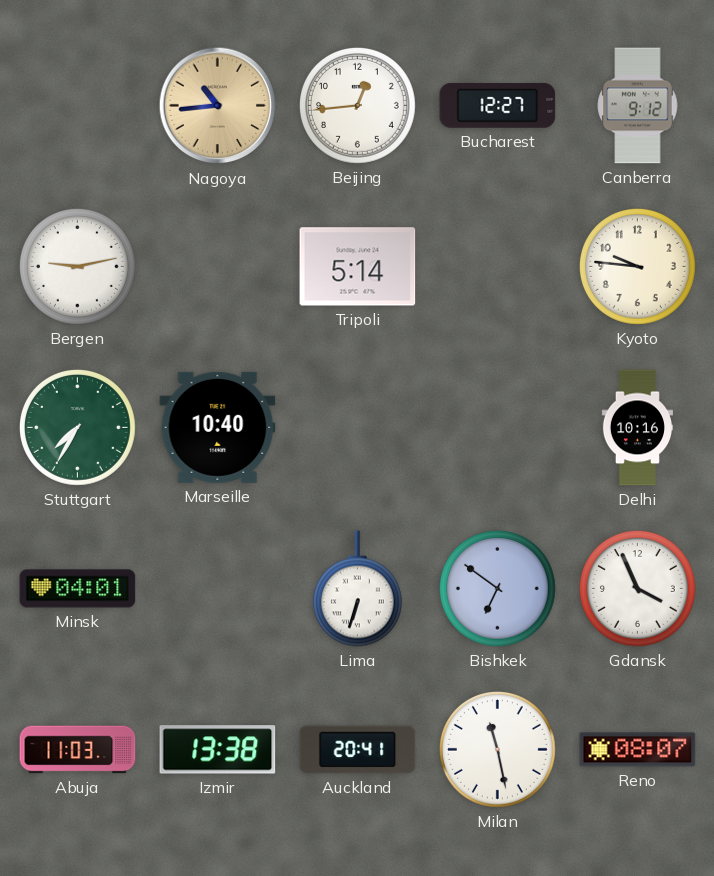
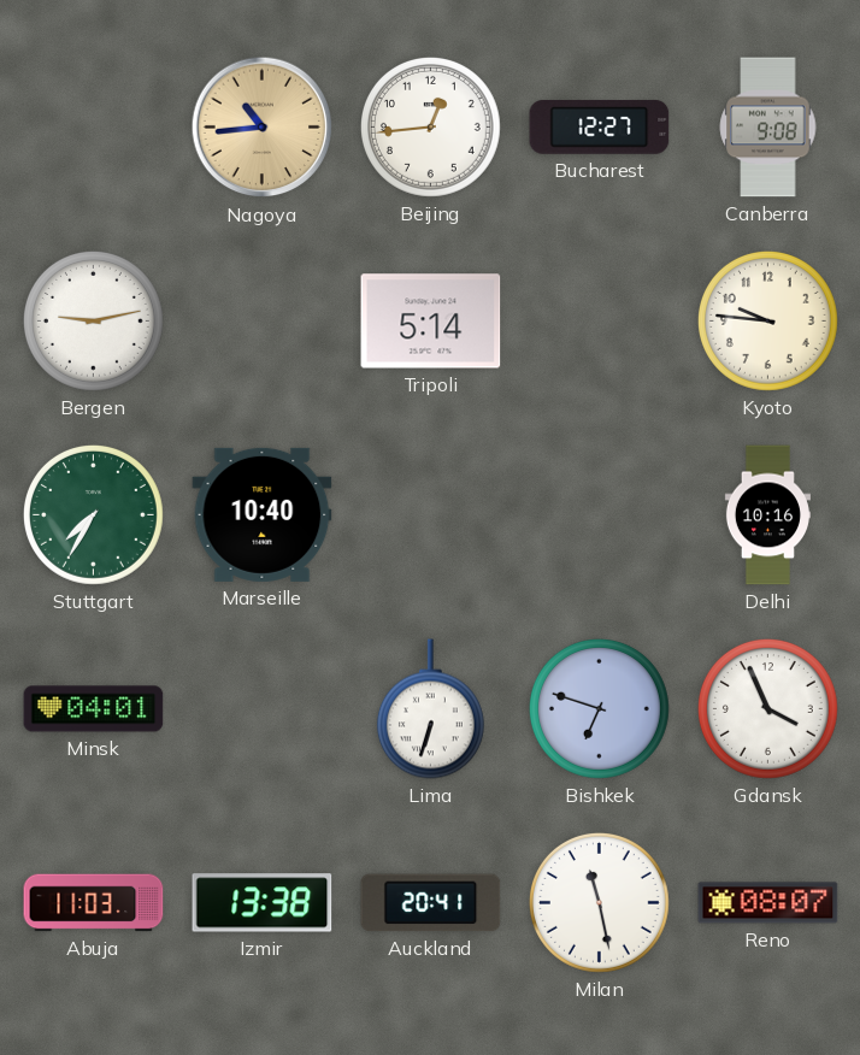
Canberra: 9:12 -> 9:08 (768, 128)
Bishkek: 6:51 -> 6:48 (599, 708)
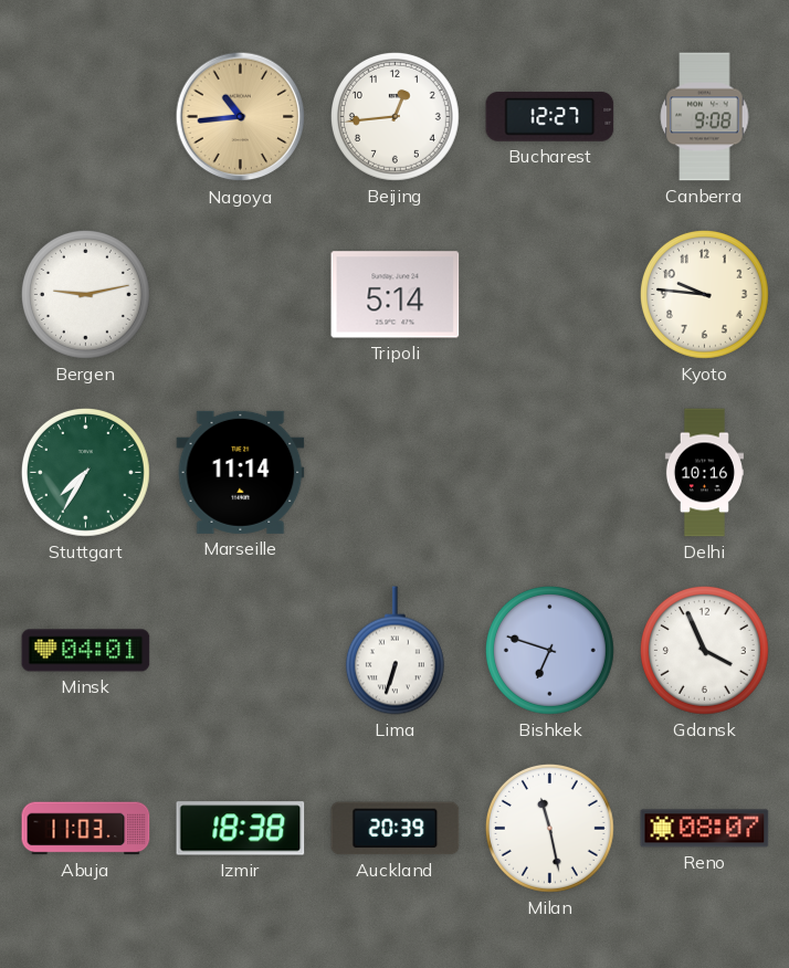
Marseille: 10:40 -> 11:14 (241, 472)
Izmir: 13:38 -> 18:38 (241, 829)
Auckland: 20:41 -> 20:39 (396, 829)
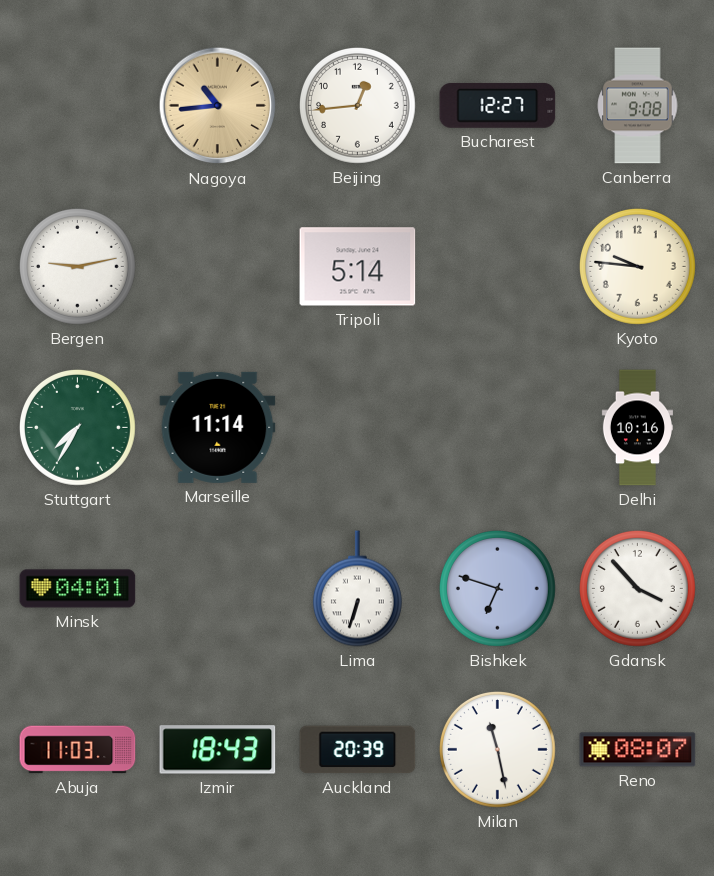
Gdansk: 3:56 -> 3:53 (637, 588)
Izmir: 18:38 -> 18:43 (218, 750)
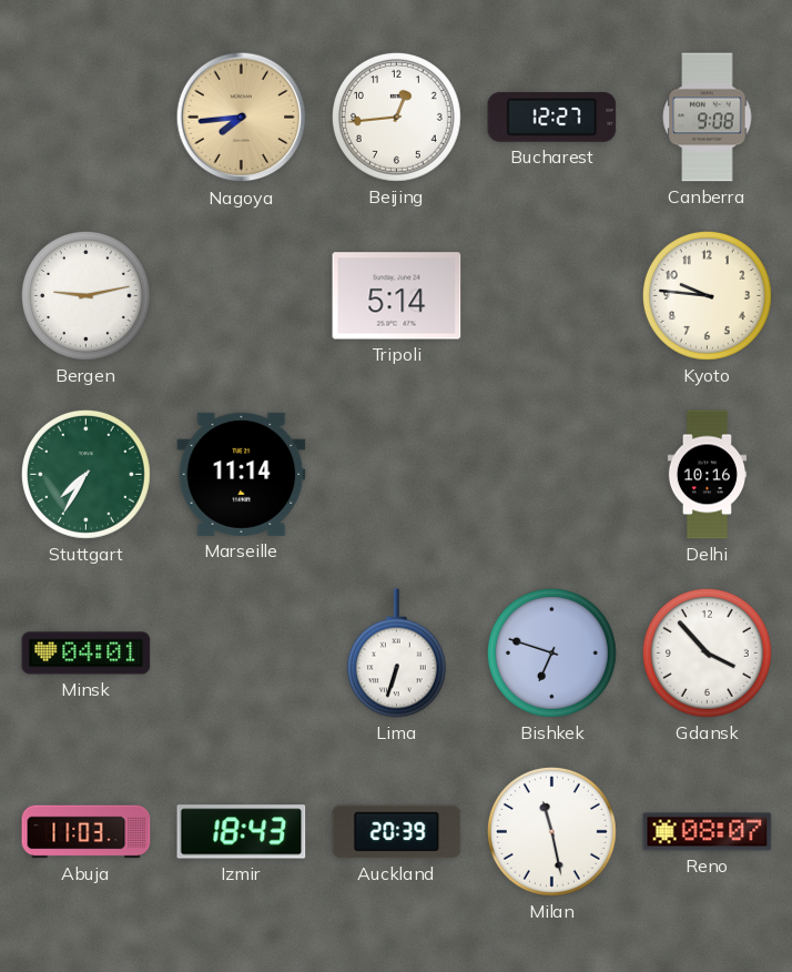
Nagoya: 10:44 -> 7:44 (242, 118)
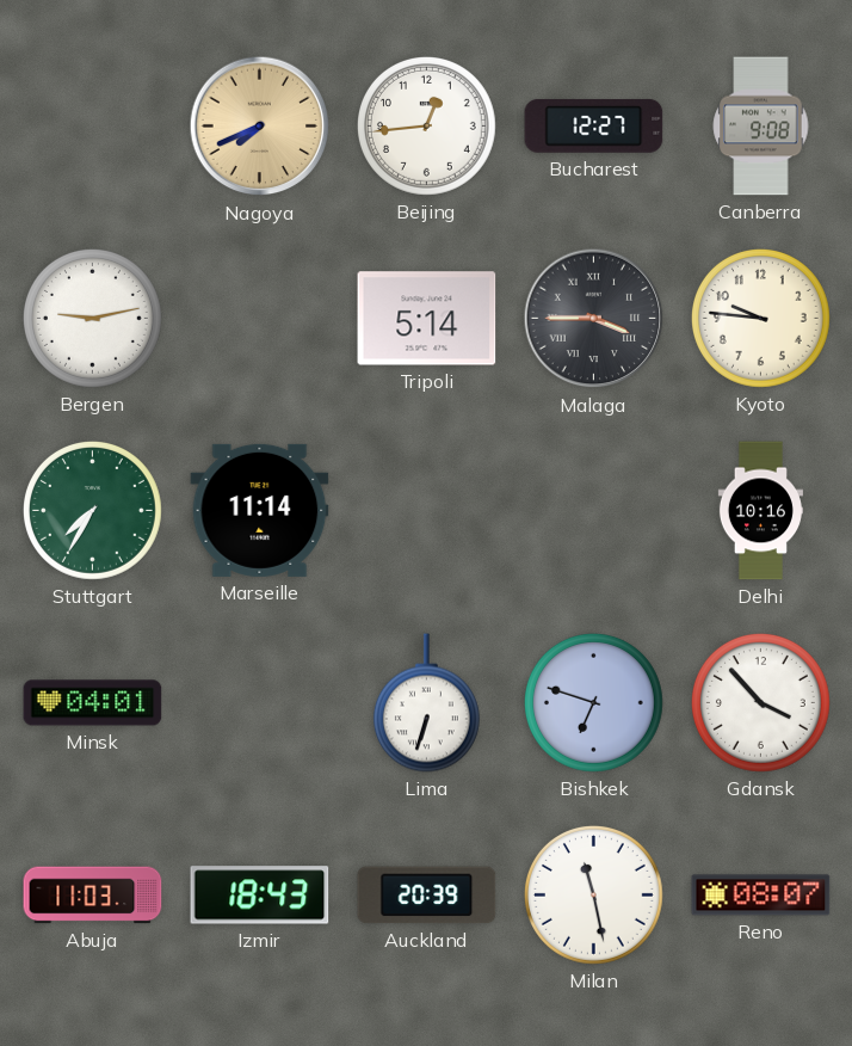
Nagoya: 7:44 -> 7:41 (260, 127)
Malaga: none -> 3:45 (594, 319)
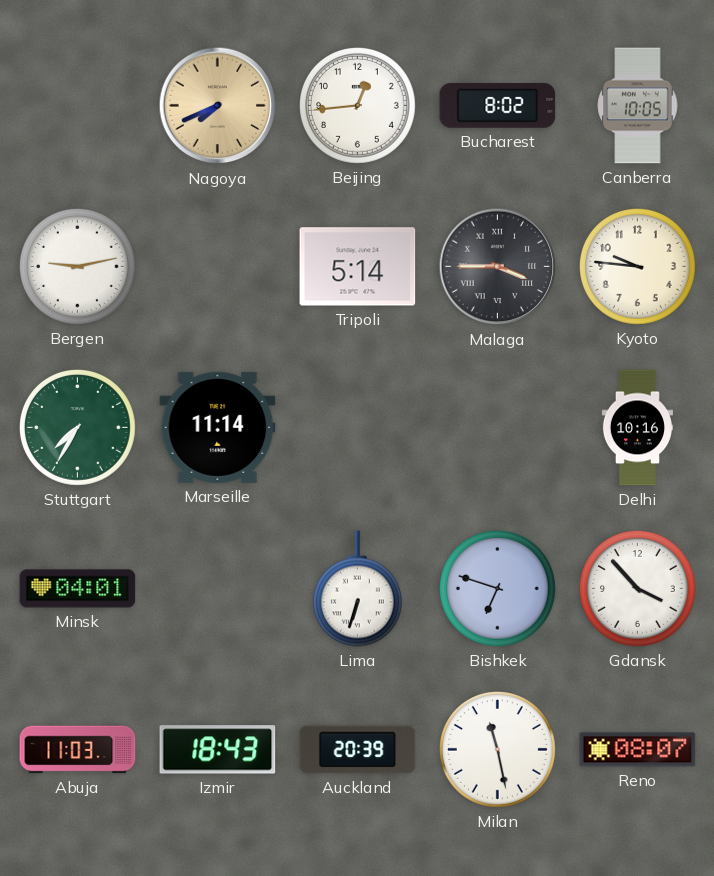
Bucharest: 12:27 -> 8:02 (498, 105)
Canberra: 9:08 -> 10:05 (638, 106)
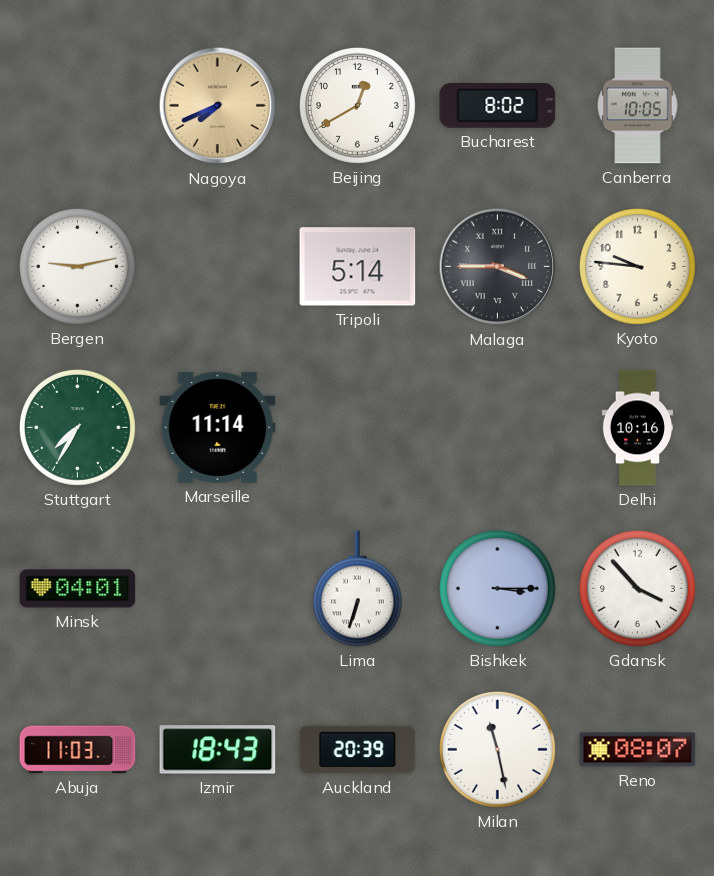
Beijing: 12:44 -> 12:40 (357, 105)
Bishkek: 6:48 -> 3:15 (497, 588)
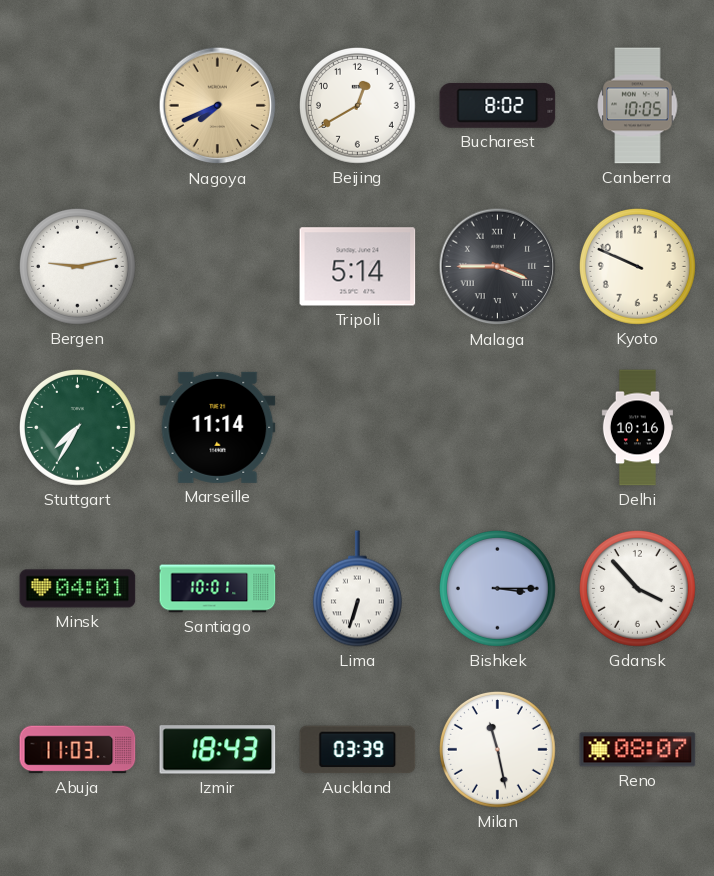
Kyoto: 9:46 -> 9:49 (637, 266)
Santiago: none -> 10:01 (218, 589)
Auckland: 20:39 -> 03:39 (358, 750)
